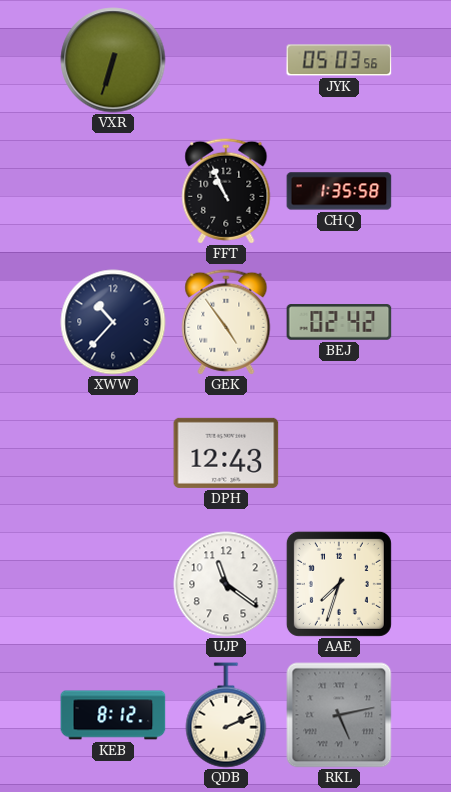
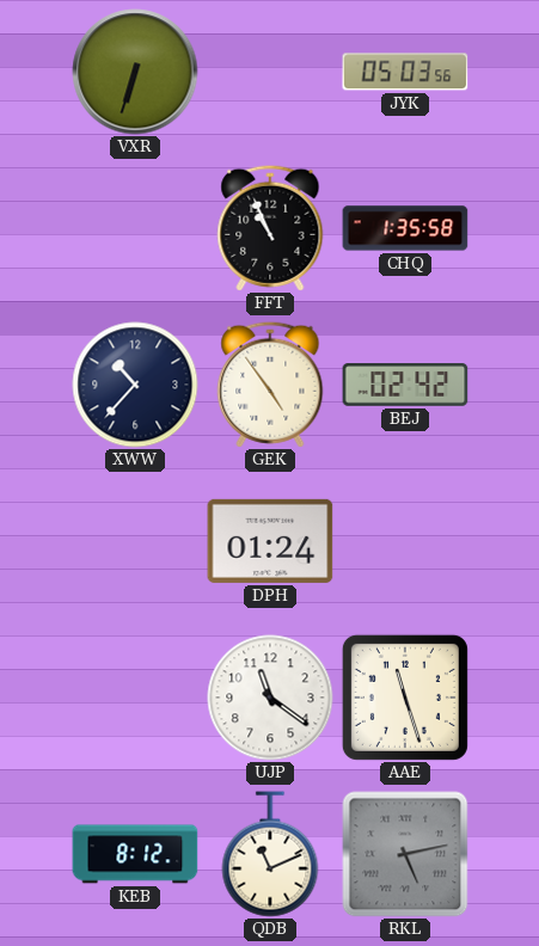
DPH: 12:43 -> 01:24 (270, 541)
AAE: 7:33 -> 11:27 (405, 698)
QDB: 2:11 -> 11:11 (270, 854)
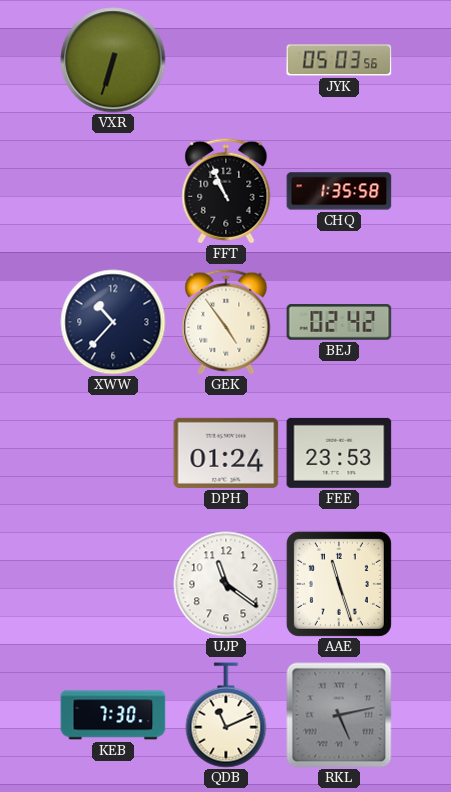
FEE: none -> 23:53 (339, 453)
KEB: 8:12 -> 7:30 (113, 715)
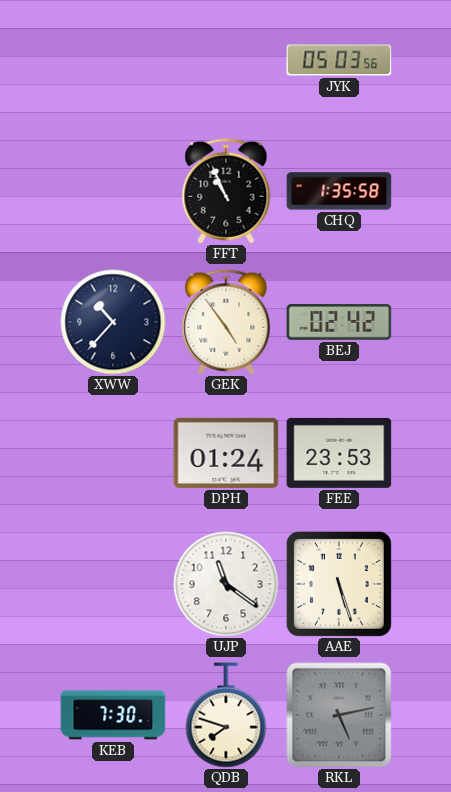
VXR: 6:33 -> none (113, 60)
AAE: 11:27 -> 5:27 (339, 584)
QDB: 11:11 -> 7:48 (226, 715)
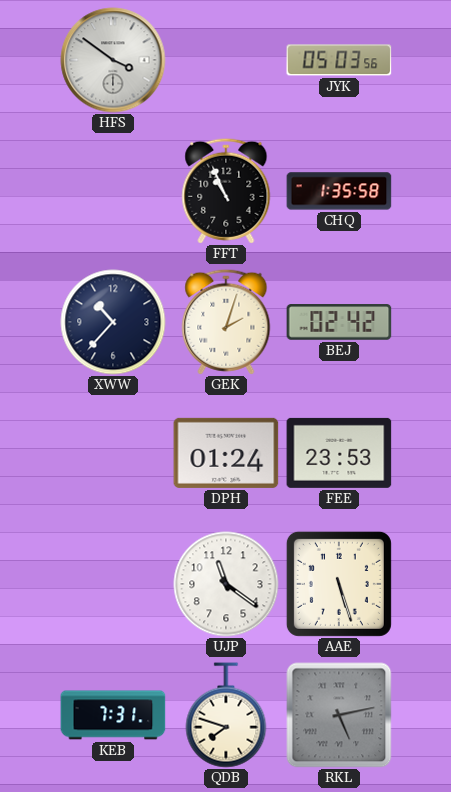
HFS: none -> 3:51 (113, 60)
GEK: 4:54 -> 2:03 (226, 322)
KEB: 7:30 -> 7:31 (113, 715)
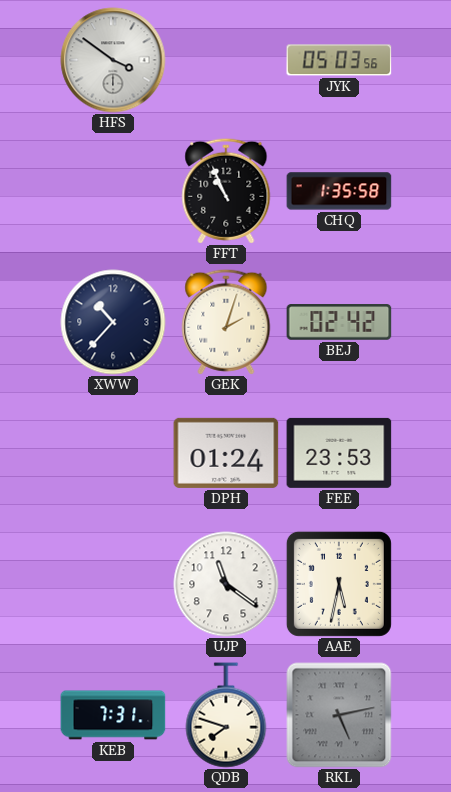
AAE: 5:27 -> 5:32 (339, 584)
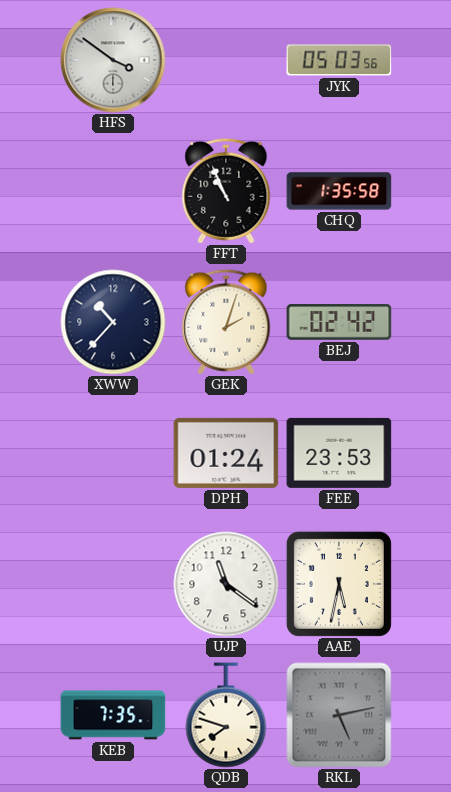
KEB: 7:31 -> 7:35 (113, 715)
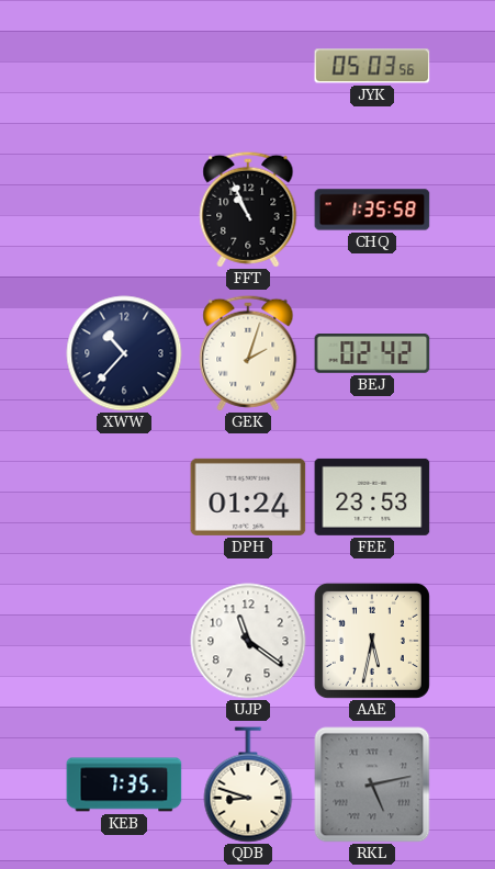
HFS: 3:51 -> none (113, 60)
QDB: 7:48 -> 8:48 (248, 785)
